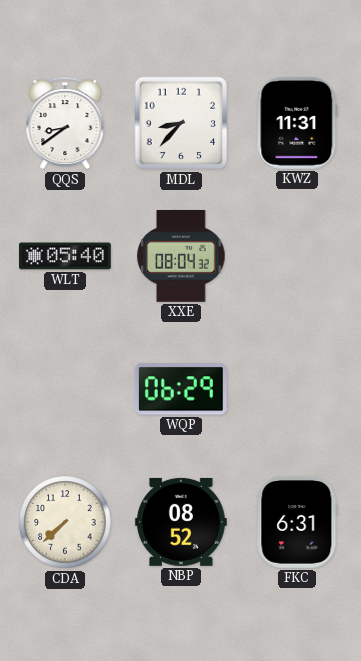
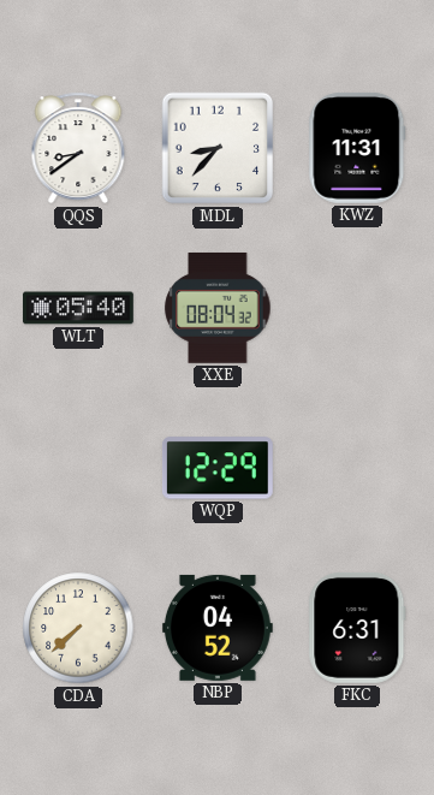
WQP: 06:29 -> 12:29 (218, 468)
NBP: 08:52 -> 04:52 (218, 628)
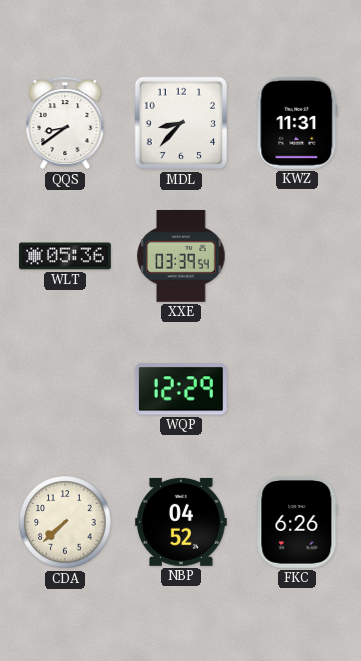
WLT: 05:40 -> 05:36 (66, 256)
XXE: 08:04 -> 03:39 (181, 256)
FKC: 6:31 -> 6:26 (297, 522)
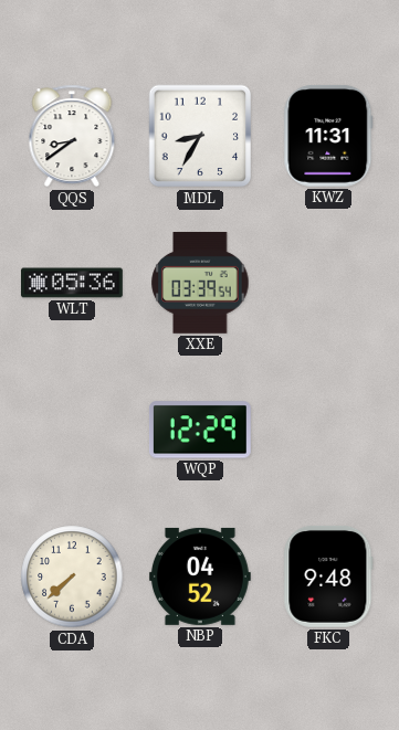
MDL: 8:37 -> 8:35 (200, 136)
FKC: 6:26 -> 9:48 (328, 576)
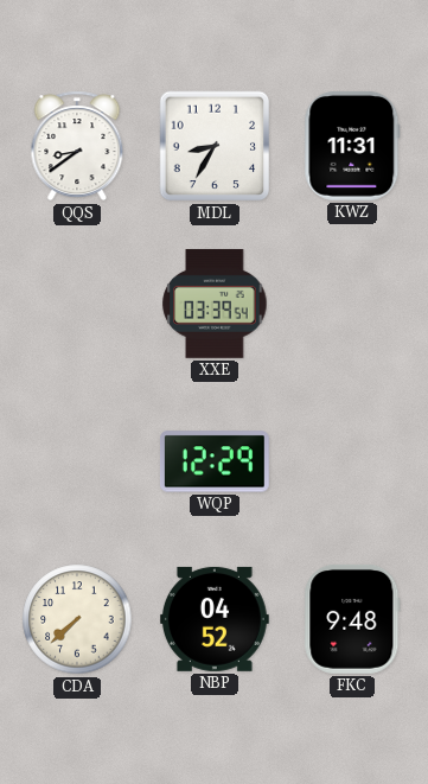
WLT: 05:36 -> none (73, 283)
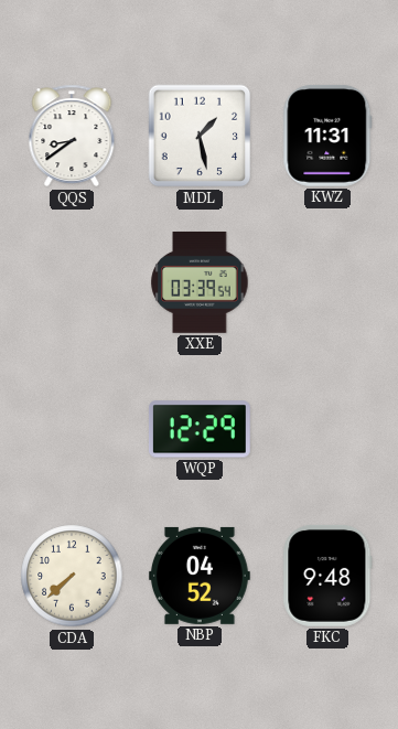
MDL: 8:35 -> 1:28 (200, 136)
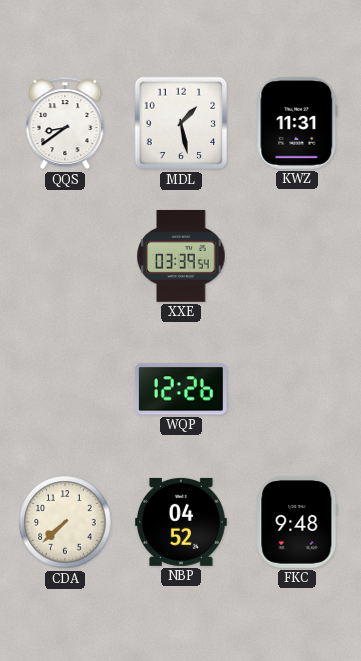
WQP: 12:29 -> 12:26 (181, 389)
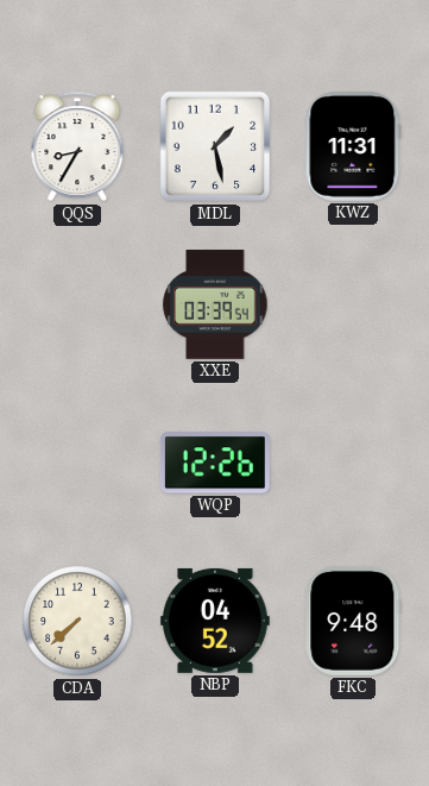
QQS: 8:39 -> 8:35 (77, 146)
